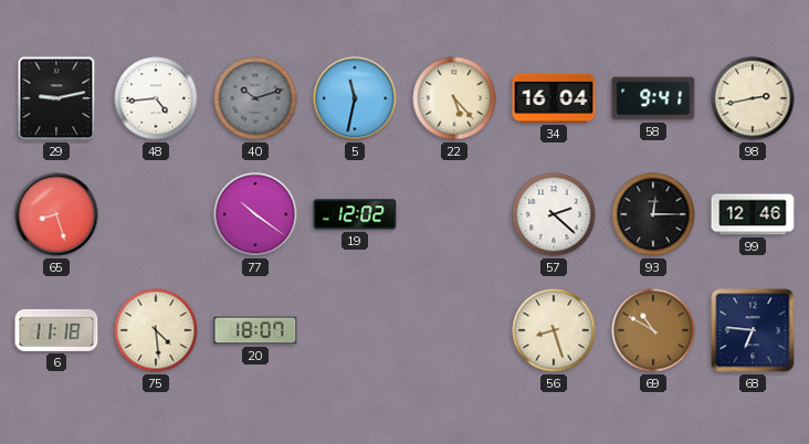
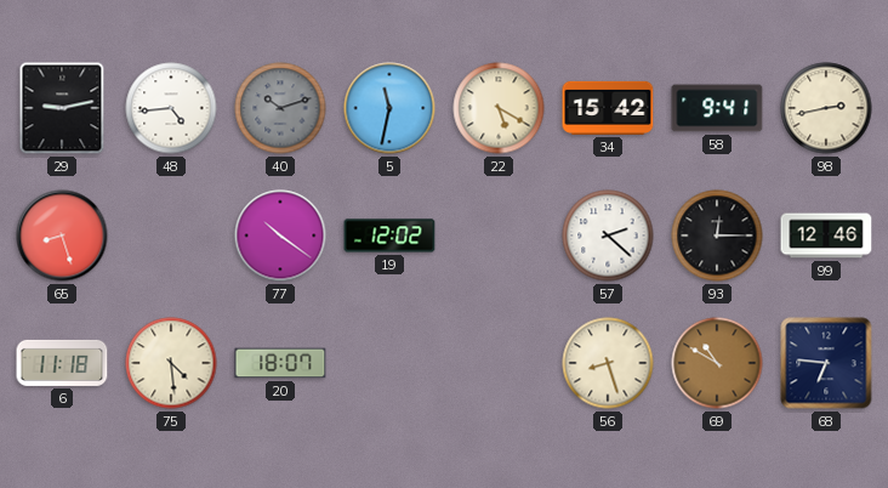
22: 5:23 -> 5:20 (499, 108)
34: 16:04 -> 15:42 (608, 108)
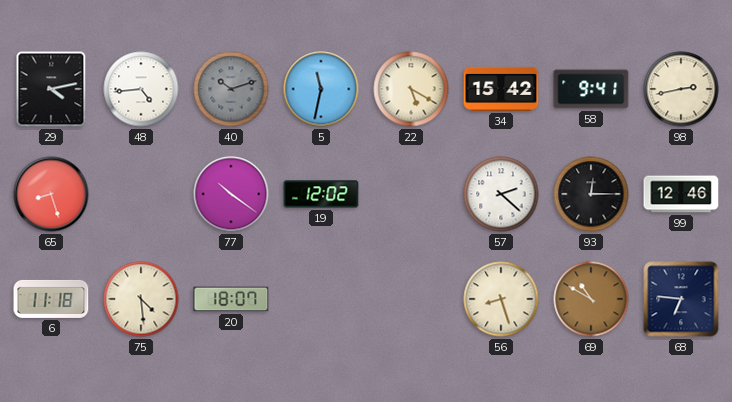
29: 9:13 -> 4:13 (51, 89)
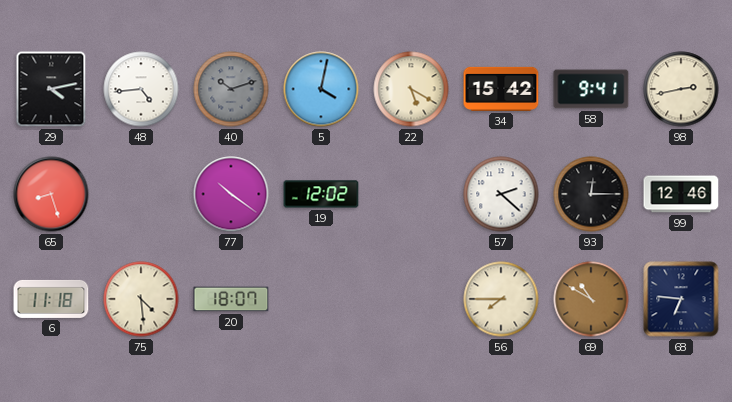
5: 11:32 -> 4:02 (321, 89)
56: 8:27 -> 7:45 (501, 299)
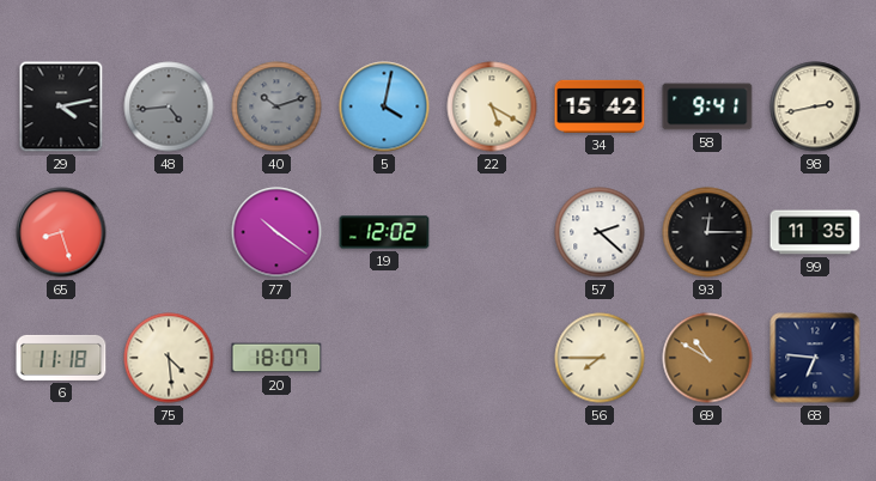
48 dial: white -> grey (169, 106)
99: 12:46 -> 11:35 (815, 232)
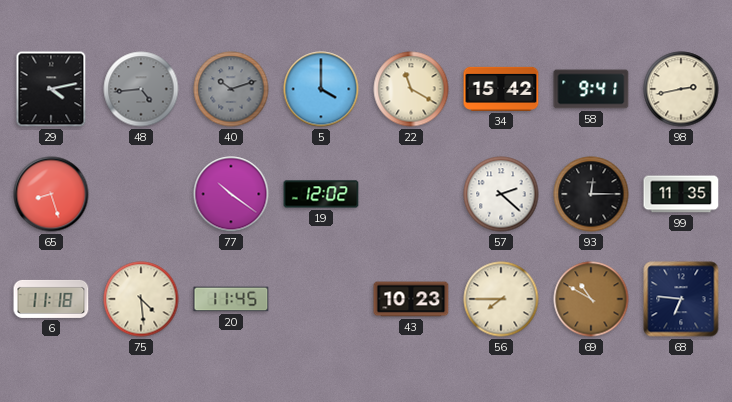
5: 4:02 -> 4:00 (321, 89)
22: 5:20 -> 11:20 (411, 89)
20: 18:07 -> 11:45 (231, 299)
43: none -> 10:23 (411, 299)
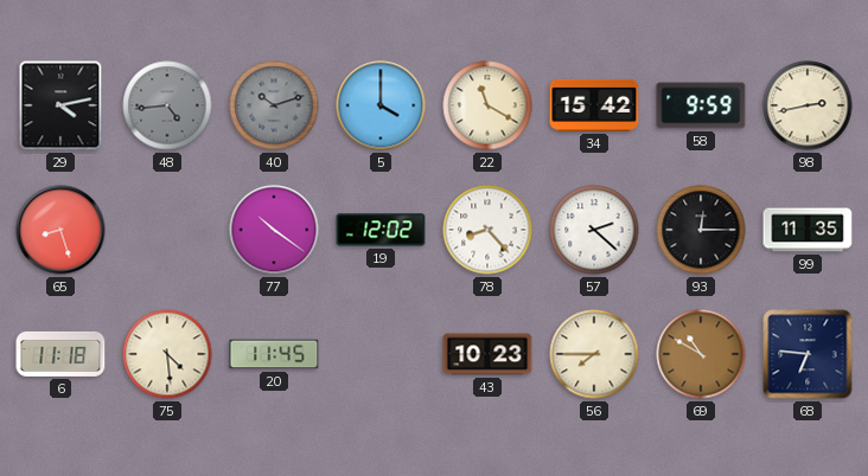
58: 9:41 -> 9:59 (701, 105)
78: none -> 8:23 (487, 230)
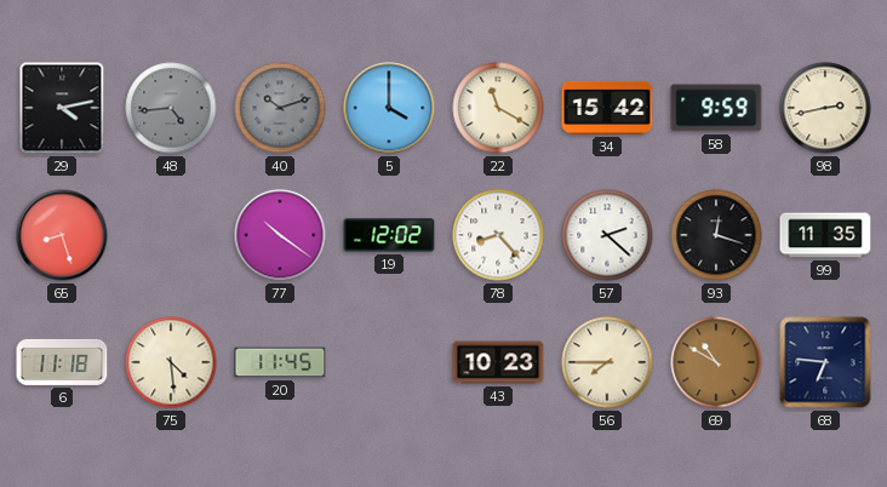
93: 12:15 -> 12:18 (716, 235)
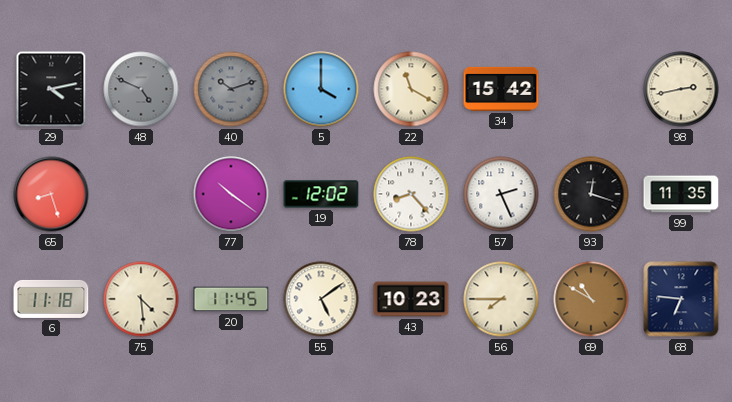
48: 4:44 -> 4:49 (141, 89)
58: 9:59 -> none (716, 108)
57: 2:22 -> 2:26 (501, 194)
55: none -> 5:09 (321, 299)
